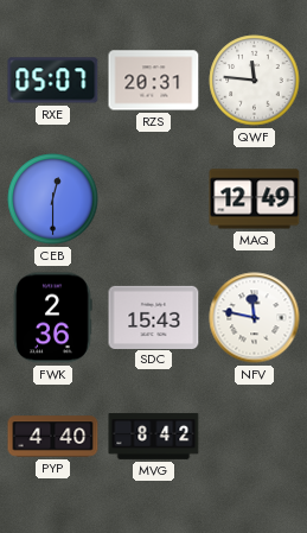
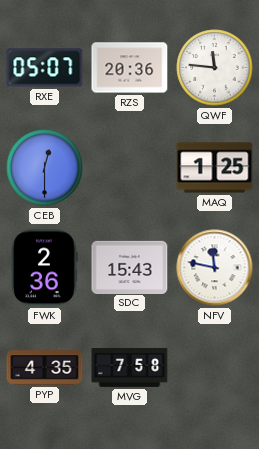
RZS: 20:31 -> 20:36 (130, 68)
MAQ: 12:49 -> 1:25 (215, 168)
PYP: 4:40 -> 4:35 (45, 368)
MVG: 8:42 -> 7:58 (130, 367)
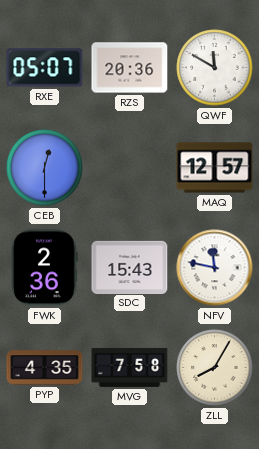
QWF: 11:46 -> 11:50 (215, 68)
MAQ: 1:25 -> 12:57 (215, 168)
ZLL: none -> 8:05 (215, 368)
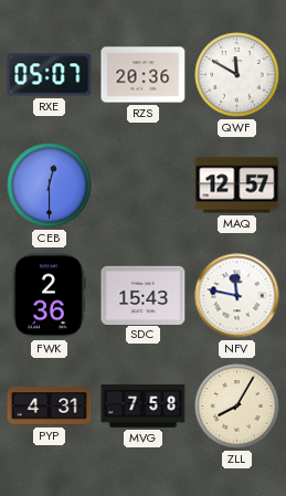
PYP: 4:35 -> 4:31 (50, 407)
